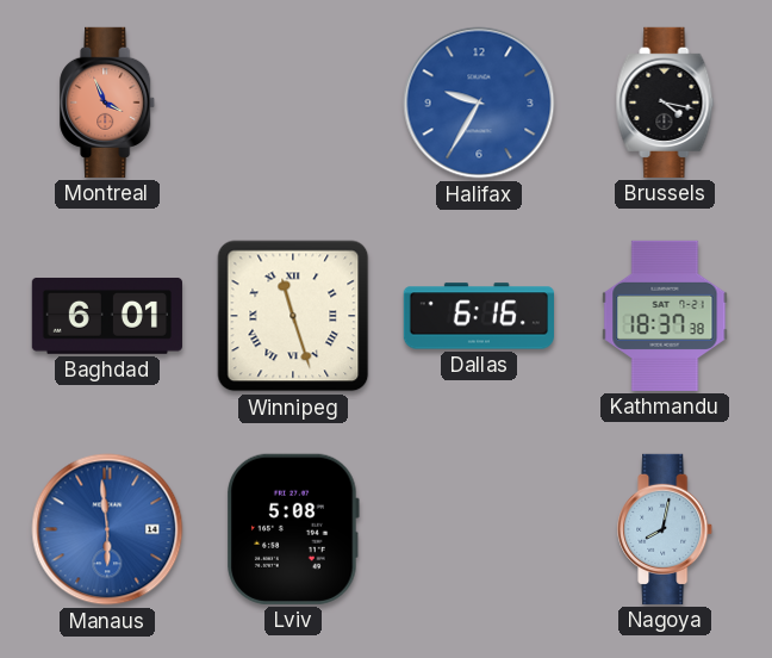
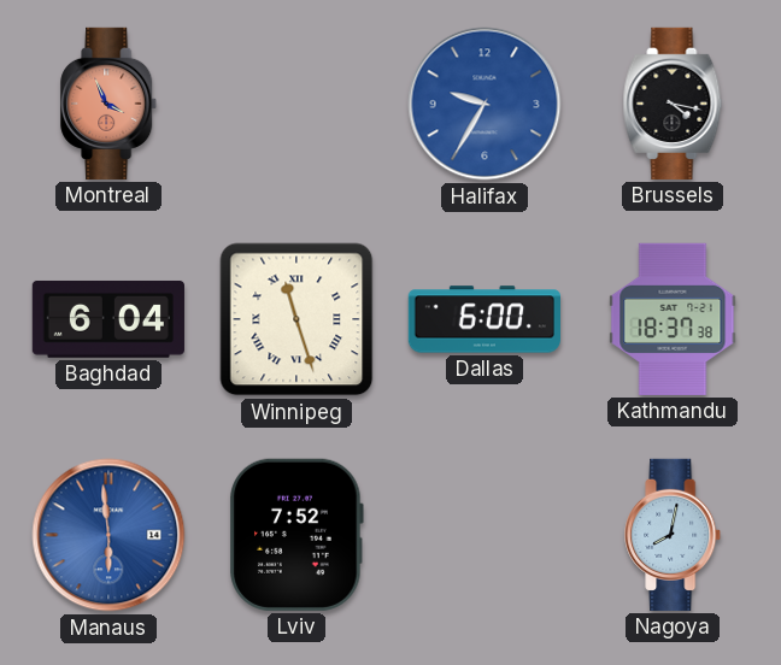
Baghdad: 6:01 -> 6:04 (107, 319)
Dallas: 6:16 -> 6:00 (483, 319)
Lviv: 5:08 -> 7:52 (296, 535)
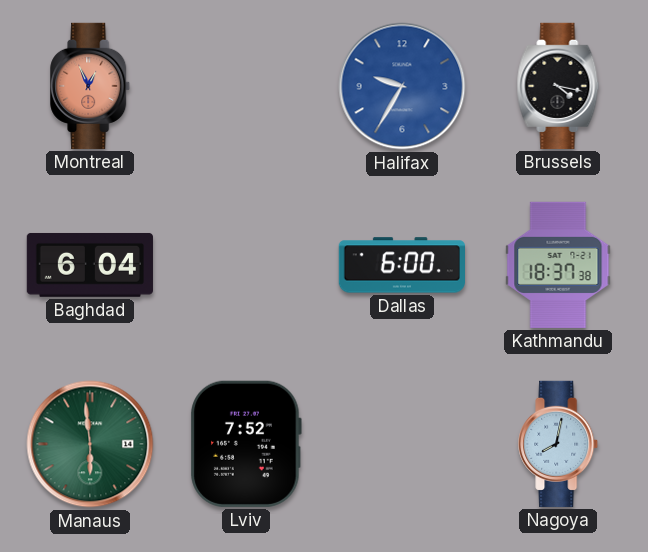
Montreal: 3:56 -> 12:56 (91, 86)
Winnipeg: 11:27 -> none (296, 319)
Manaus dial: blue -> green (90, 444)
